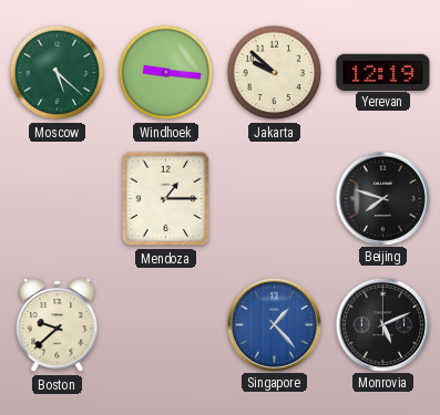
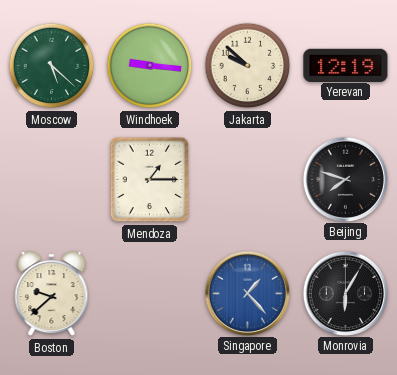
Monrovia: 5:11 -> 6:05 (345, 293)
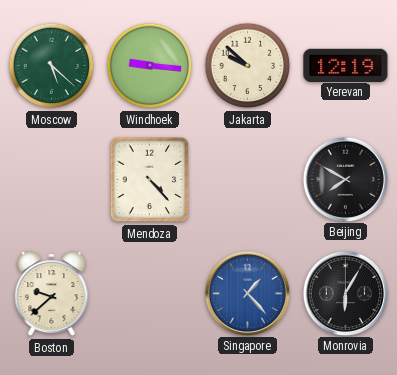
Mendoza: 1:15 -> 4:23 (150, 180)
Beijing: 7:48 -> 7:50 (345, 179)
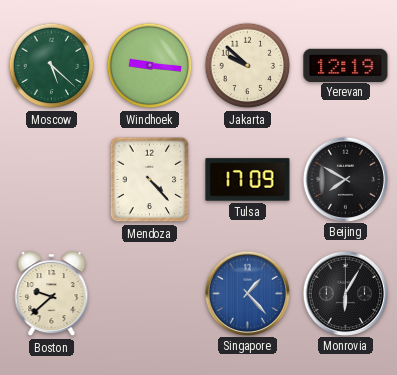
Tulsa: none -> 17:09 (248, 180)
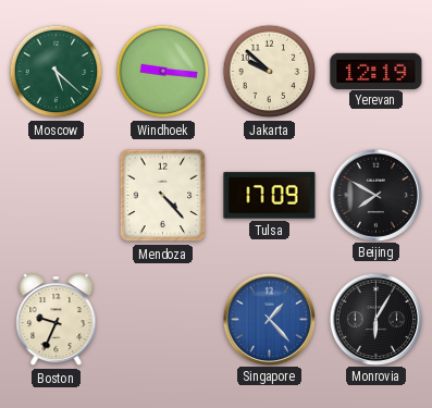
Boston: 9:38 -> 9:34 (57, 320)
